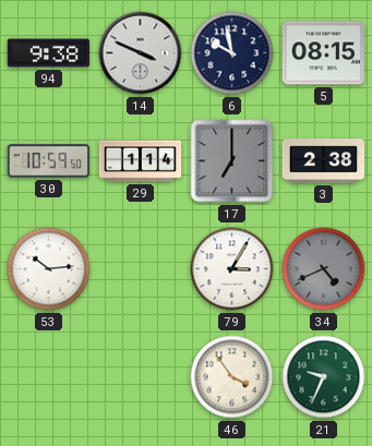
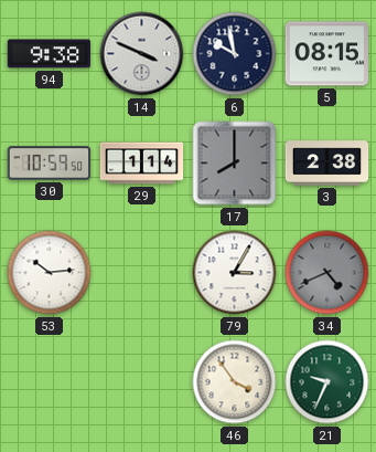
17: 7:00 -> 8:00 (235, 164)
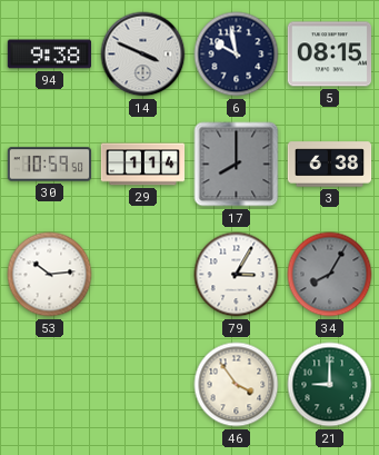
3: 2:38 -> 6:38 (330, 165)
34: 4:41 -> 8:05 (330, 275)
21: 9:34 -> 9:00 (330, 385)
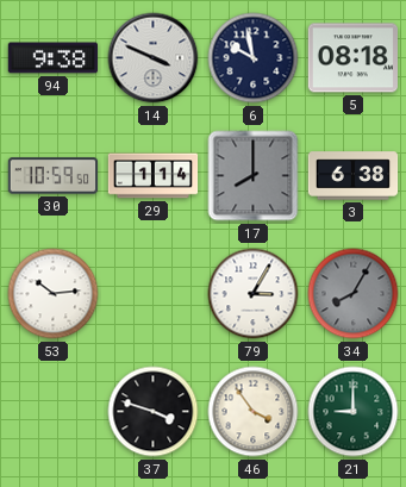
5: 08:15 -> 08:18 (352, 58)
37: none -> 3:48 (154, 412)
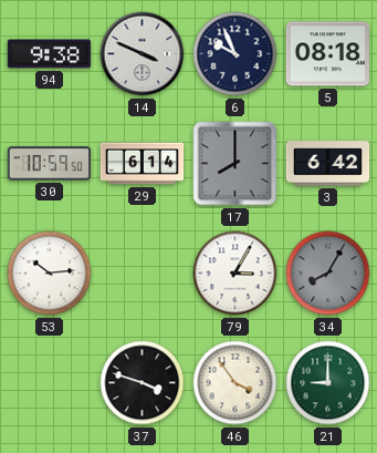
6: 9:58 -> 9:56 (235, 54)
29: 1:14 -> 6:14 (143, 164)
3: 6:38 -> 6:42 (328, 164)
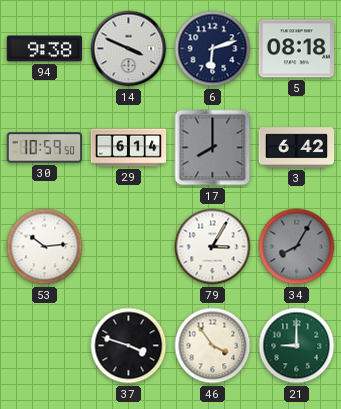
6: 9:56 -> 6:12 (213, 49)
